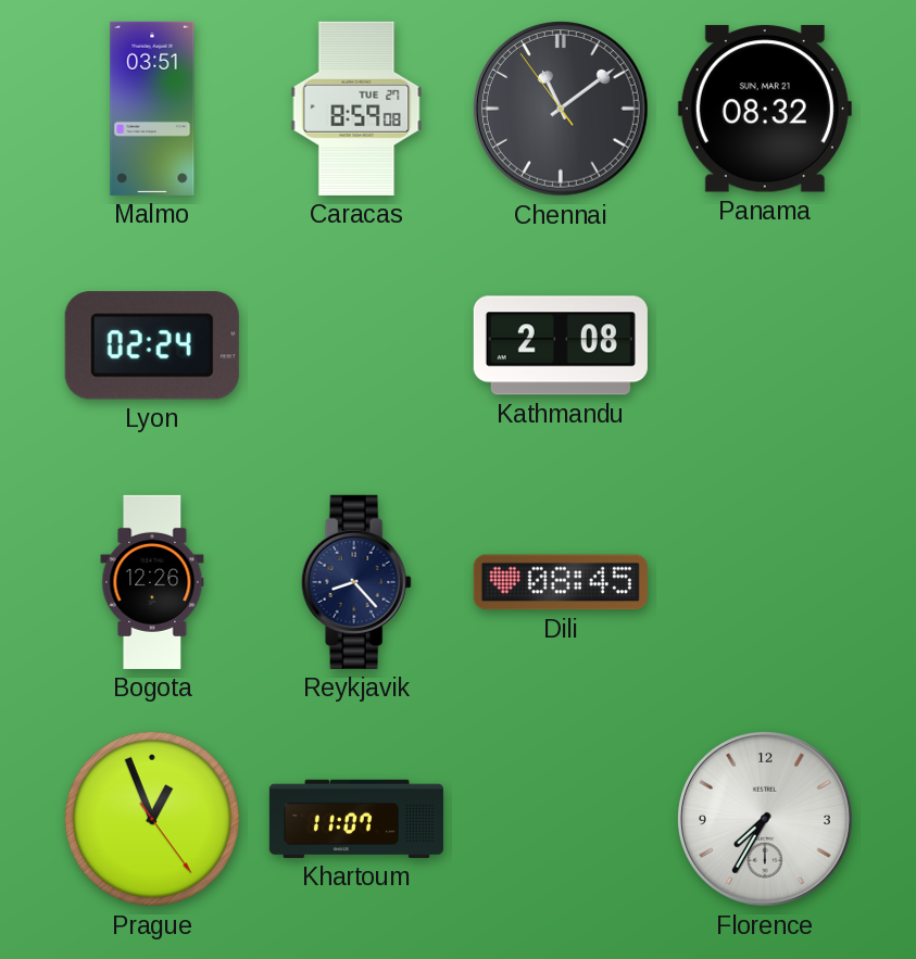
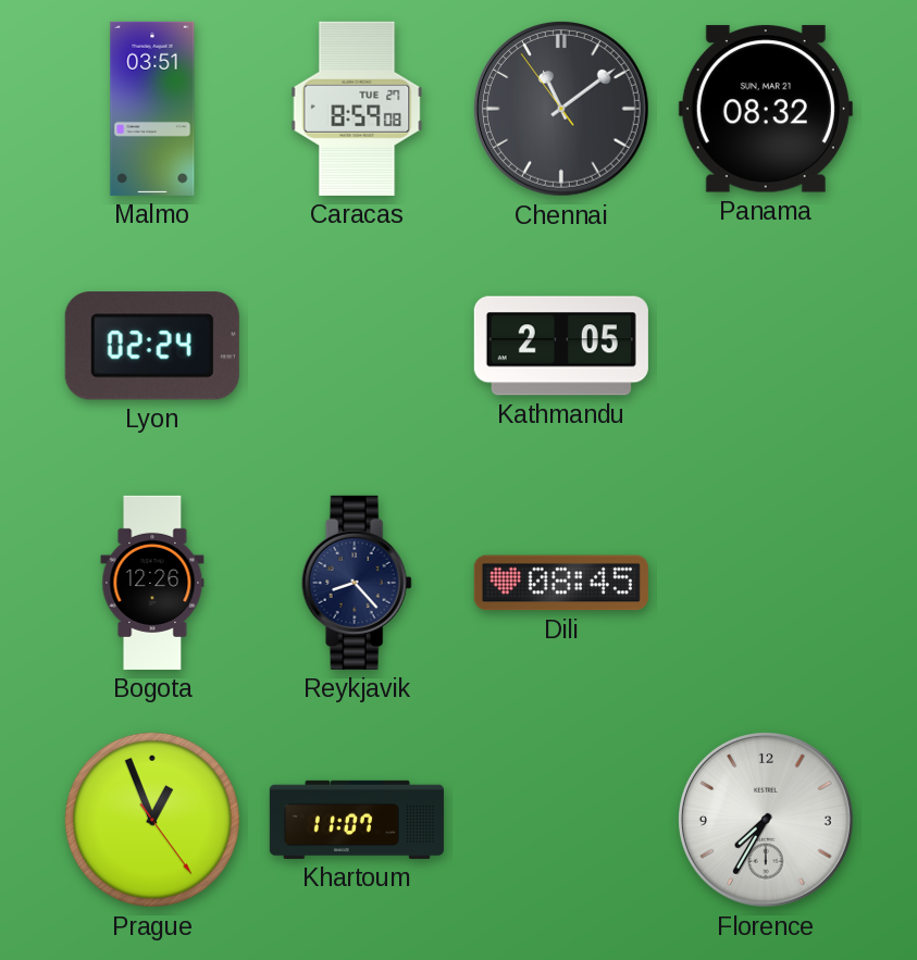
Kathmandu: 2:08 -> 2:05 (561, 346)
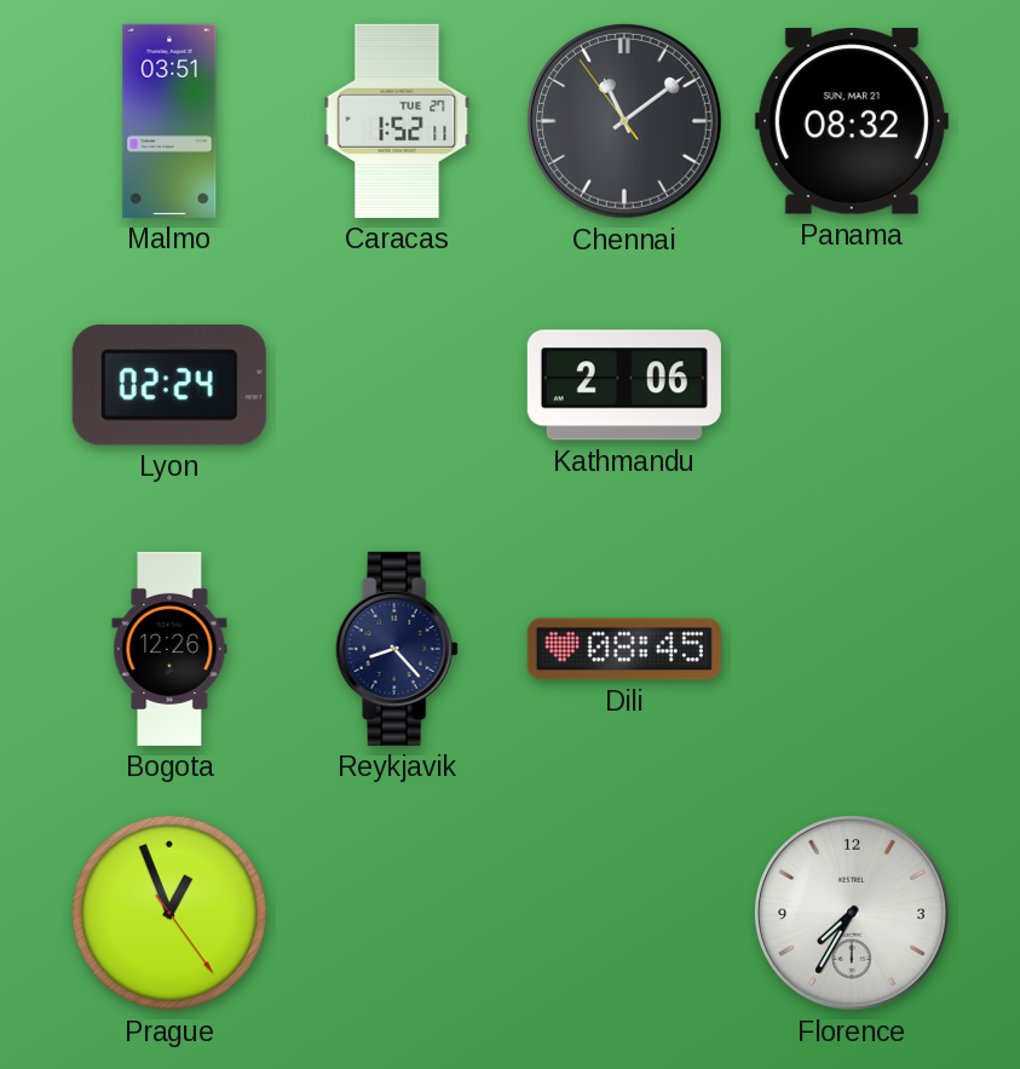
Caracas: 8:59 -> 1:52 (397, 121)
Kathmandu: 2:05 -> 2:06 (624, 385)
Khartoum: 11:07 -> none (357, 820)
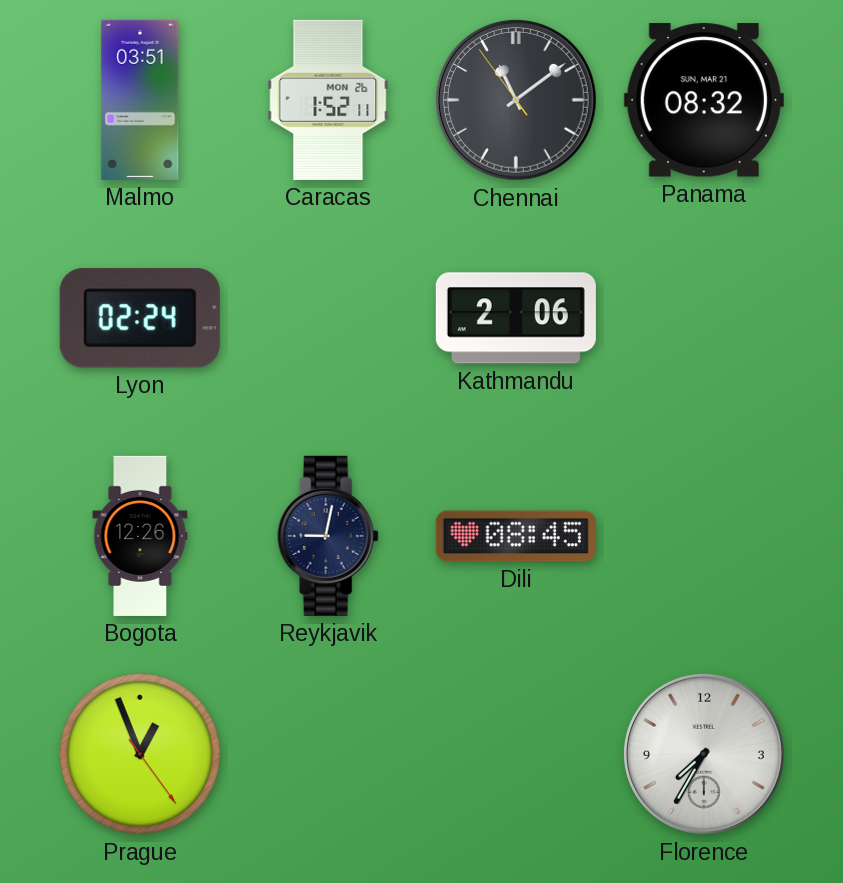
Caracas date: TUE 27 -> MON 26 (328, 100)
Reykjavik: 8:23 -> 9:02 (328, 536)
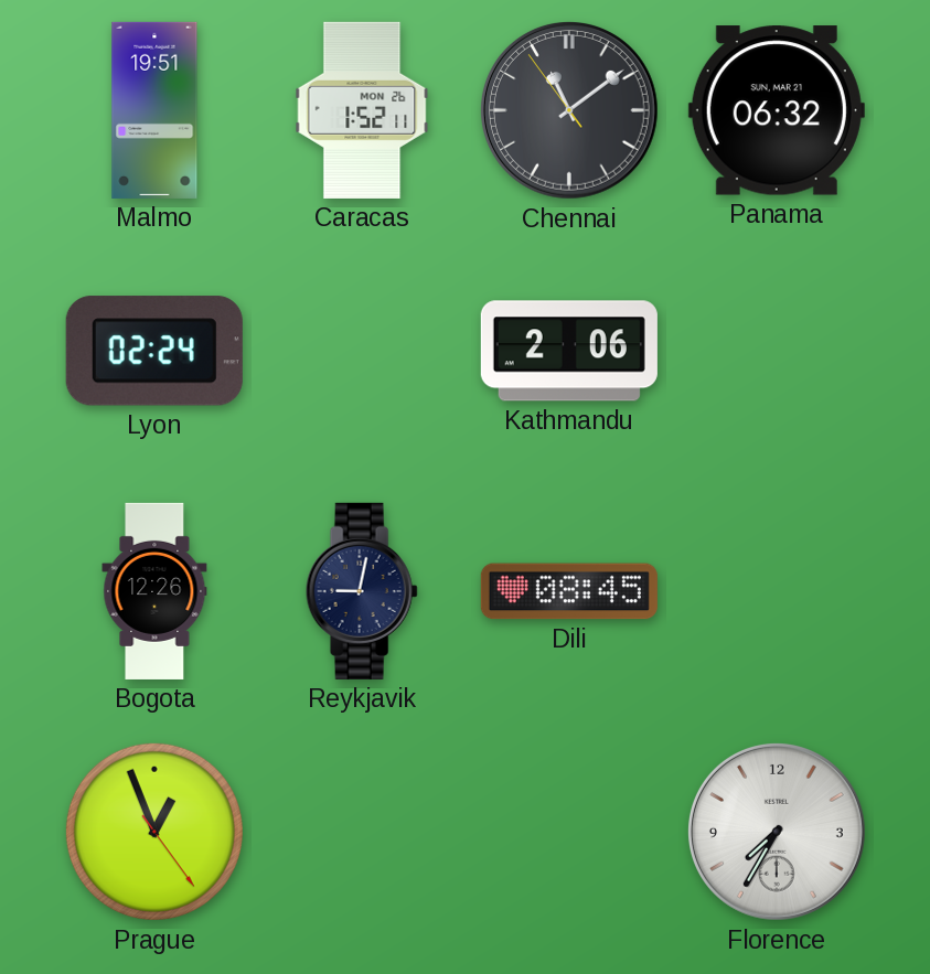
Malmo: 03:51 -> 19:51 (154, 110)
Panama: 08:32 -> 06:32 (777, 110)
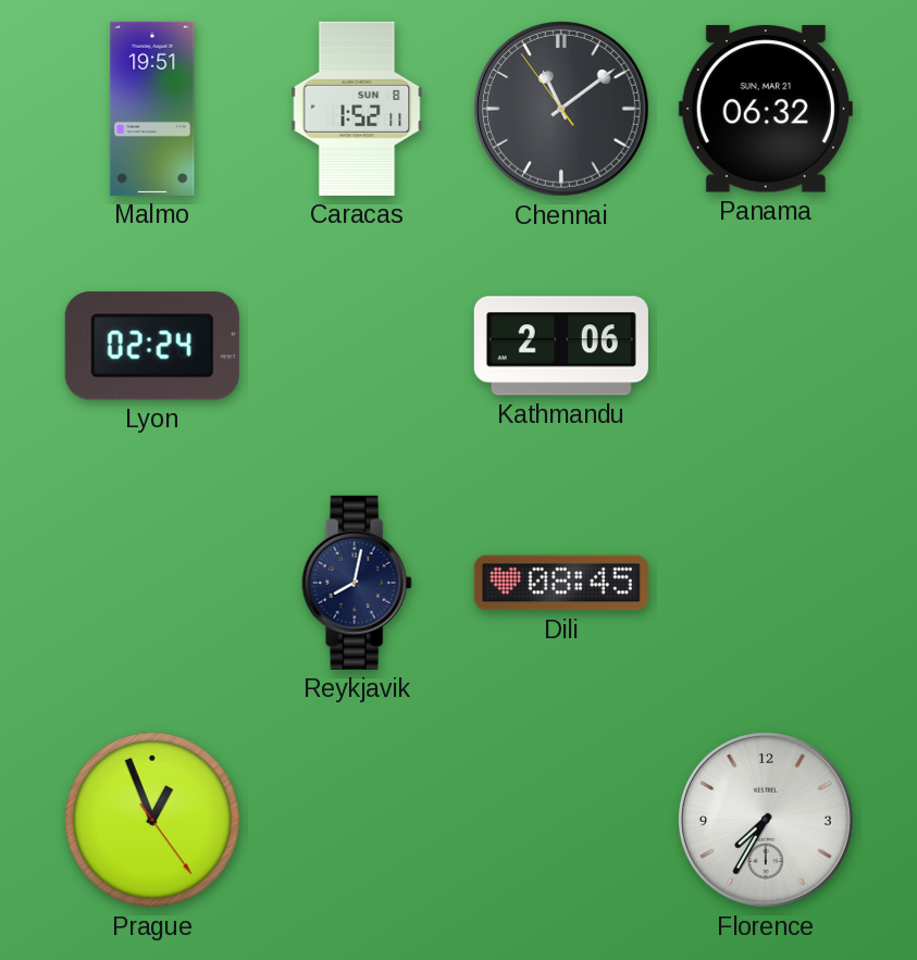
Caracas date: MON 26 -> SUN 8 (357, 109)
Bogota: 12:26 -> none (154, 591)
Reykjavik: 9:02 -> 8:02 (357, 583)
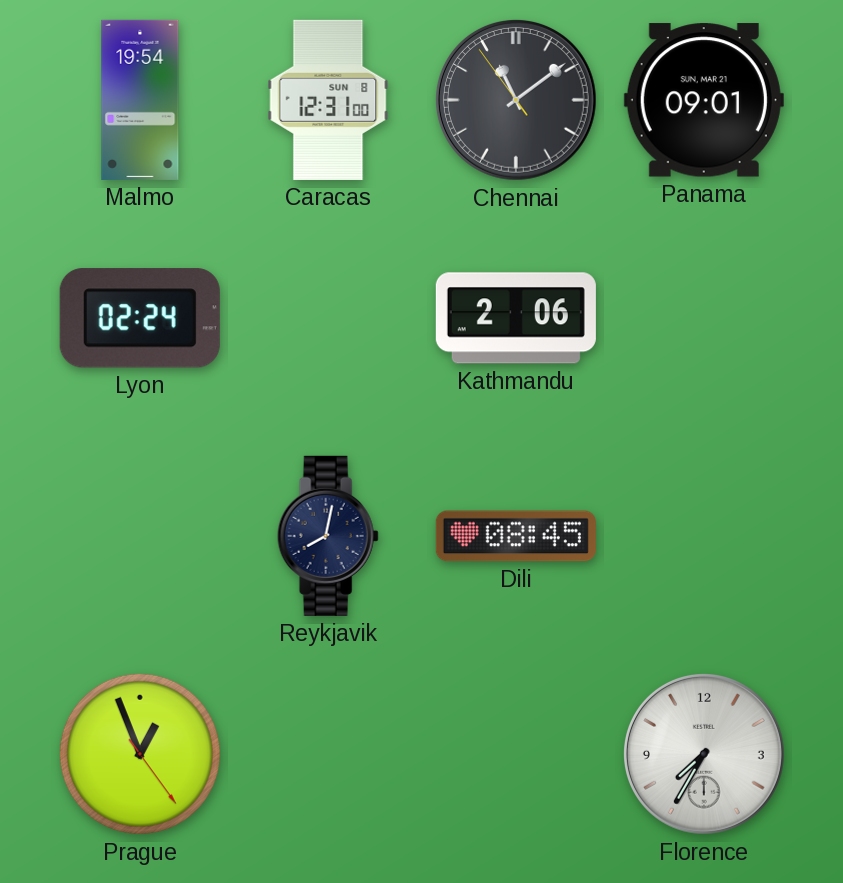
Malmo: 19:51 -> 19:54 (140, 100)
Caracas: 1:52 -> 12:31 (328, 100)
Panama: 06:32 -> 09:01 (704, 100)
